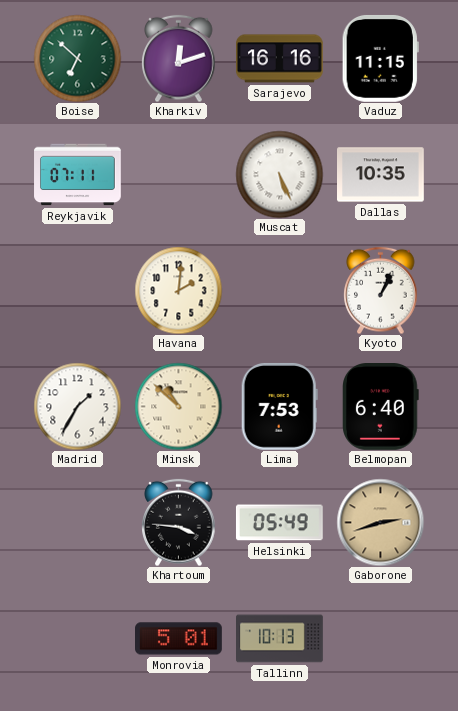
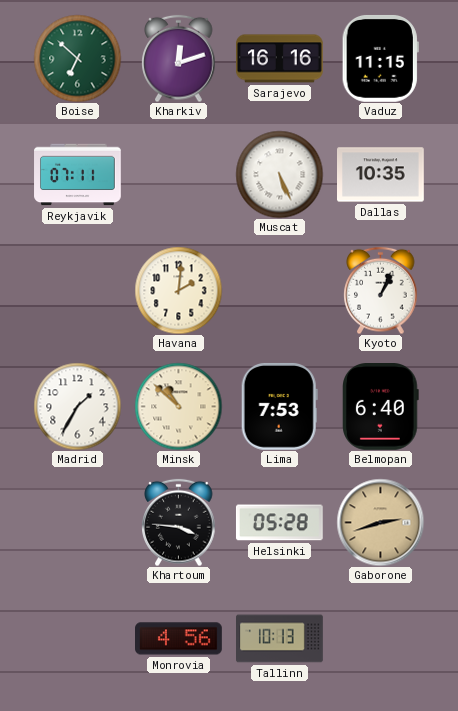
Helsinki: 05:49 -> 05:28 (279, 523)
Monrovia: 5:01 -> 4:56 (179, 639)
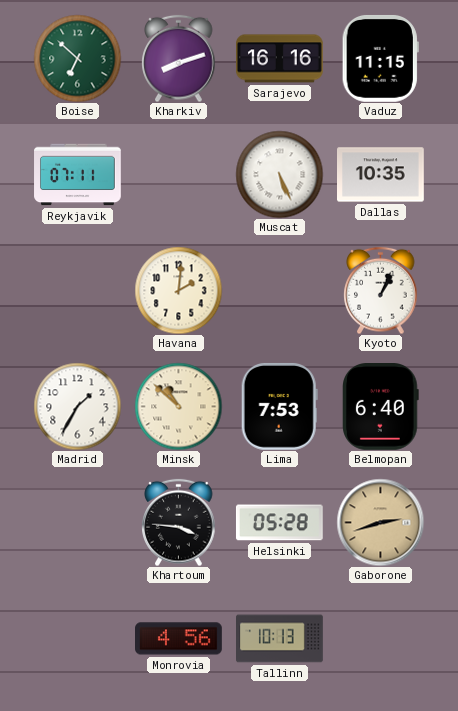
Kharkiv: 12:12 -> 8:12 (179, 58)
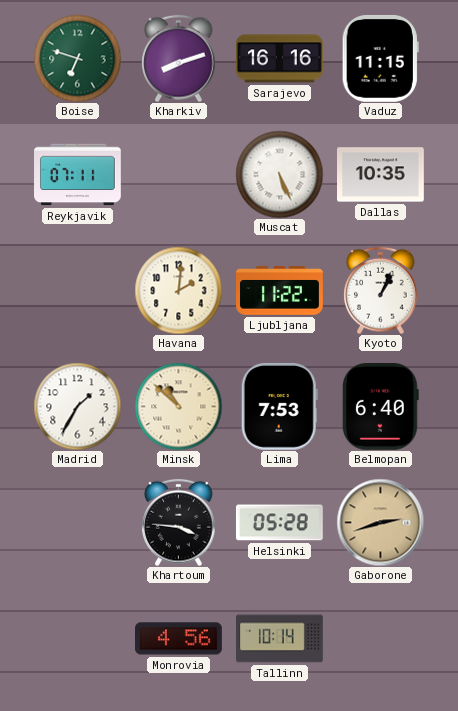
Boise: 6:52 -> 6:48 (77, 58)
Ljubljana: none -> 11:22 (280, 291)
Tallinn: 10:13 -> 10:14 (280, 639)
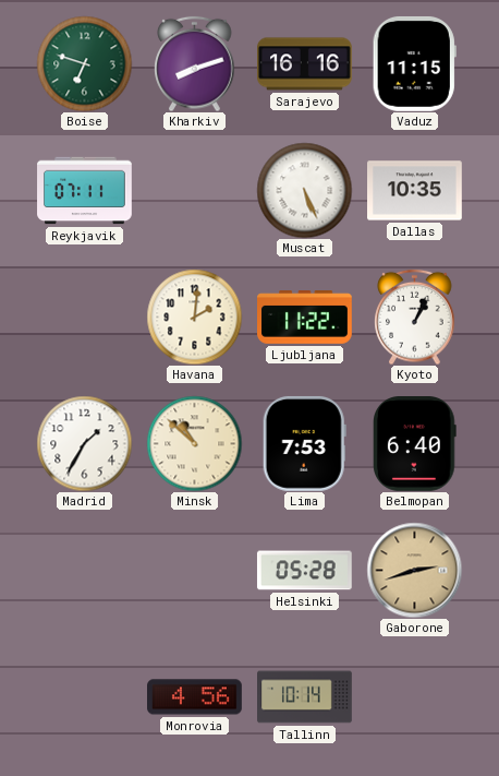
Khartoum: 3:46 -> none (179, 522)
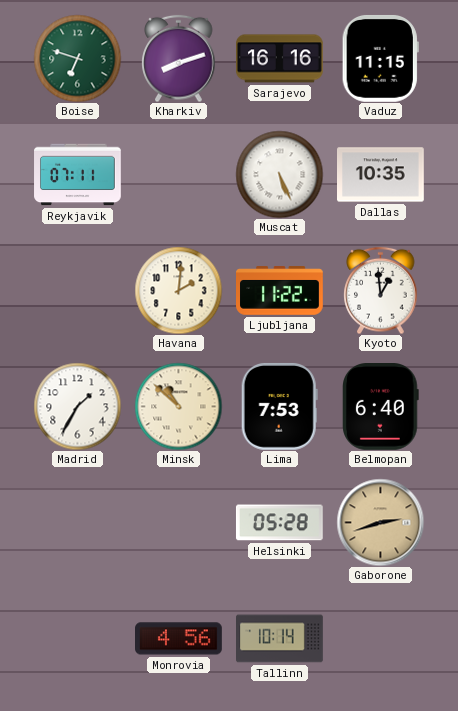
Kyoto: 1:04 -> 12:59 (381, 290)
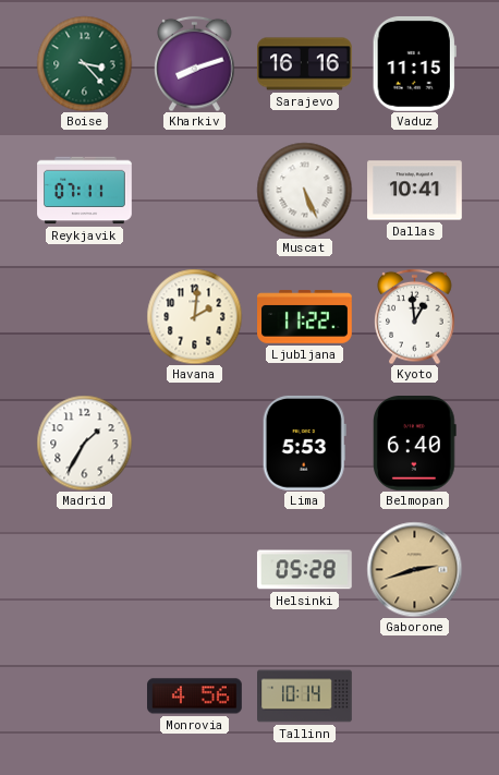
Boise: 6:48 -> 3:23 (84, 63)
Dallas: 10:35 -> 10:41 (415, 191)
Minsk: 10:52 -> none (178, 406)
Lima: 7:53 -> 5:53 (304, 443)
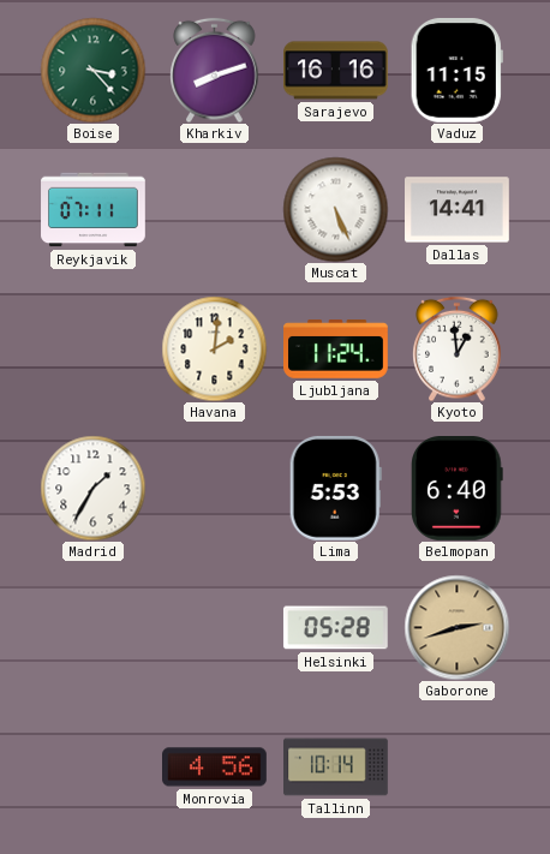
Dallas: 10:41 -> 14:41 (458, 210)
Ljubljana: 11:22 -> 11:24 (336, 350)
